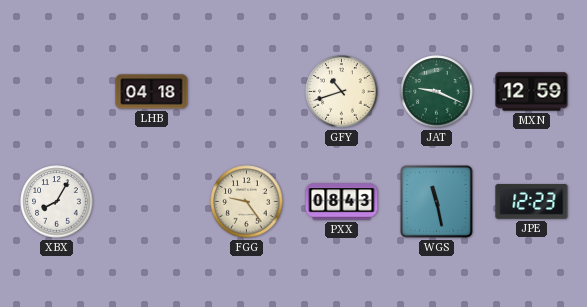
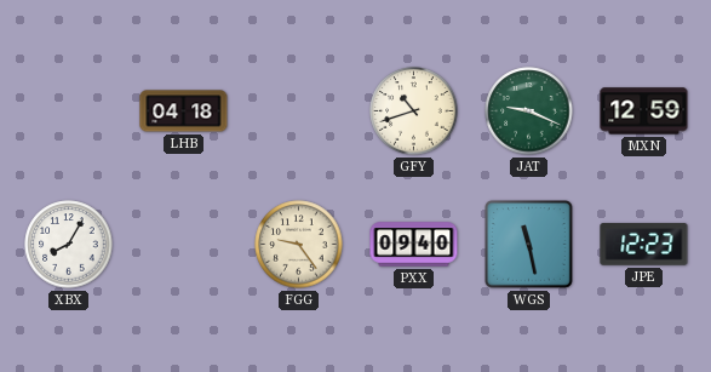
PXX: 08:43 -> 09:40 (414, 245)
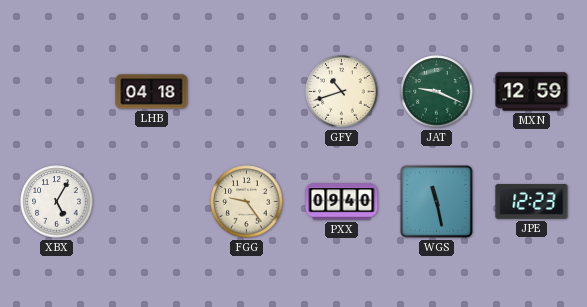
XBX: 8:05 -> 5:05 (57, 202)
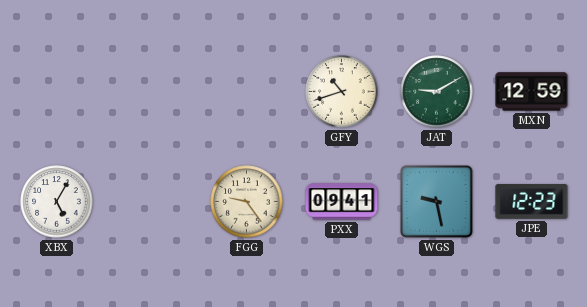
LHB: 04:18 -> none (152, 92)
JAT: 9:19 -> 9:10 (437, 92)
PXX: 09:40 -> 09:41 (342, 202)
WGS: 11:28 -> 9:28 (437, 202)
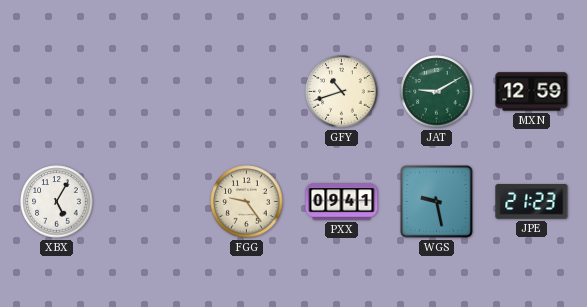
JPE: 12:23 -> 21:23 (532, 202)
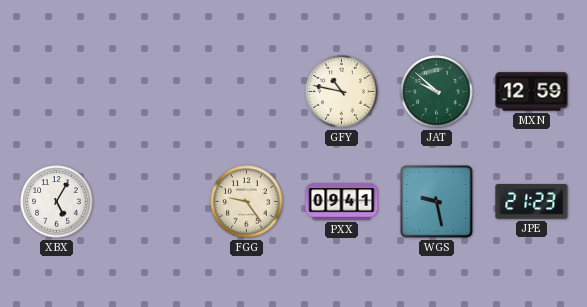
GFY: 10:42 -> 10:47 (342, 92)
JAT: 9:10 -> 9:52 (437, 92)
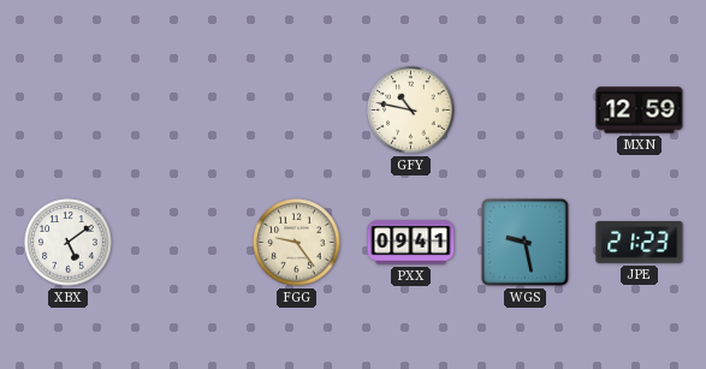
JAT: 9:52 -> none (437, 92)
XBX: 5:05 -> 5:09 (69, 243)
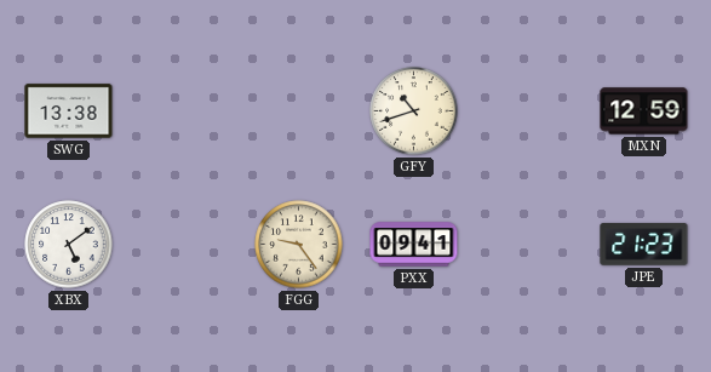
SWG: none -> 13:38 (69, 111)
GFY: 10:47 -> 10:42 (414, 111)
WGS: 9:28 -> none (526, 243)
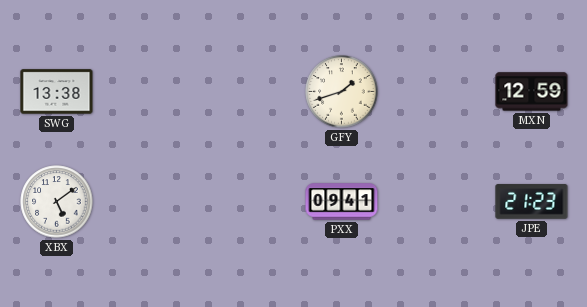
GFY: 10:42 -> 1:42 (342, 92)
FGG: 9:24 -> none (299, 245)
